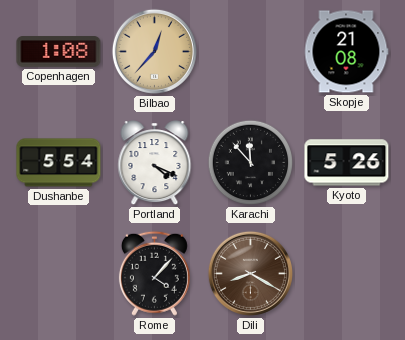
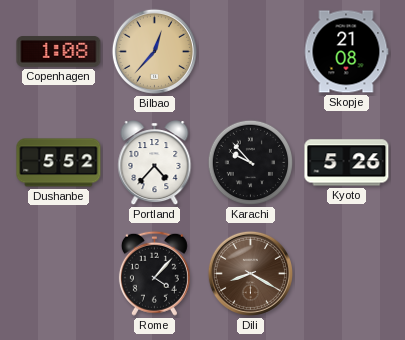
Dushanbe: 5:54 -> 5:52 (59, 163)
Portland: 4:19 -> 4:37 (155, 163)
Karachi: 11:53 -> 9:53 (251, 163)
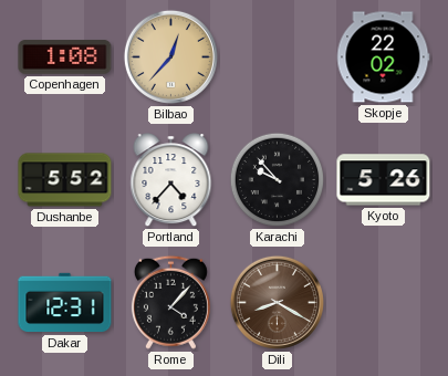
Skopje: 21:08 -> 22:02 (383, 58)
Dakar: none -> 12:31 (65, 303)
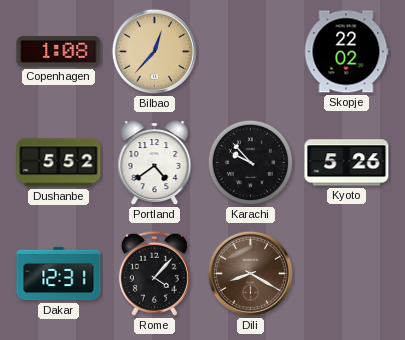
Portland: 4:37 -> 4:39 (155, 163)
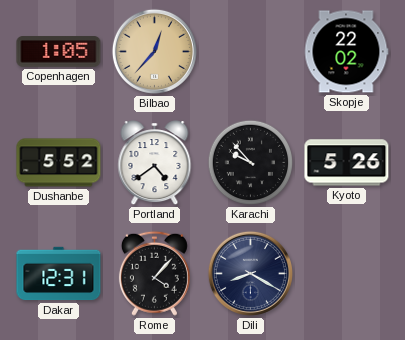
Copenhagen: 1:08 -> 1:05 (59, 52)
Dili dial: brown -> navy (250, 273)
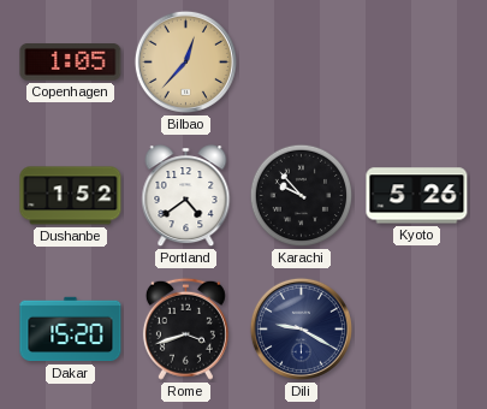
Skopje: 22:02 -> none (346, 52)
Dushanbe: 5:52 -> 1:52 (71, 196)
Dakar: 12:31 -> 15:20 (71, 330)
Rome: 4:07 -> 3:42 (185, 328)
Dili: 8:20 -> 9:20 (301, 328)
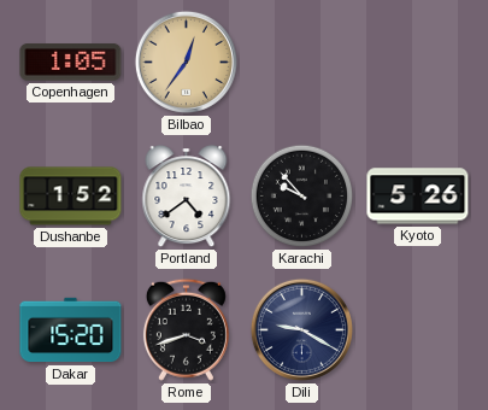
Bilbao: 12:37 -> 12:36 (186, 61)
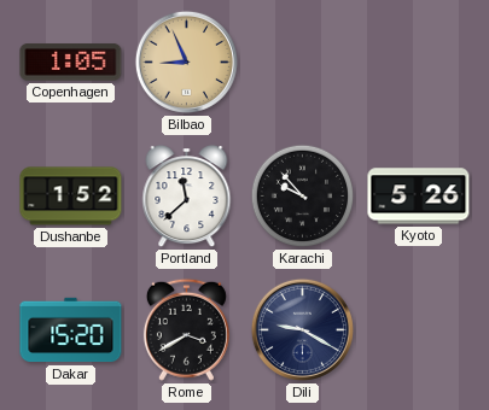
Bilbao: 12:36 -> 8:56 (186, 61)
Portland: 4:39 -> 11:38 (187, 197)
Rome: 3:42 -> 3:40 (186, 329)
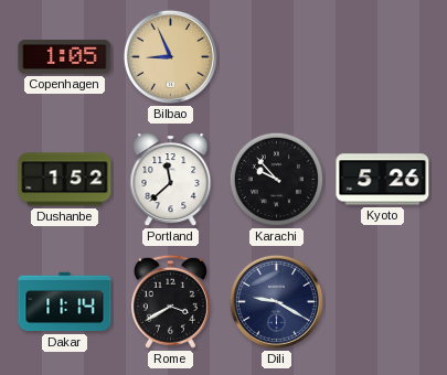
Dakar: 15:20 -> 11:14 (65, 302)
